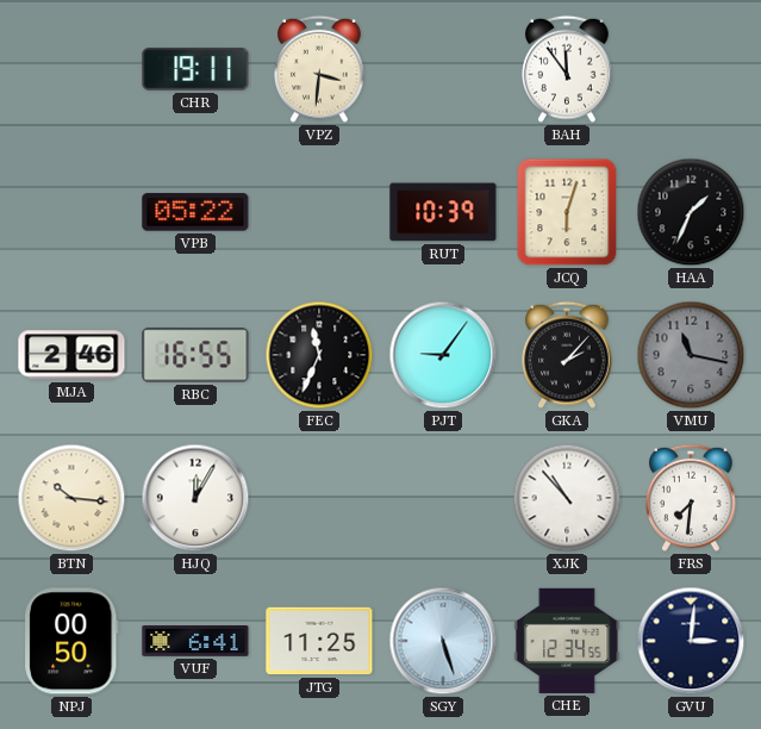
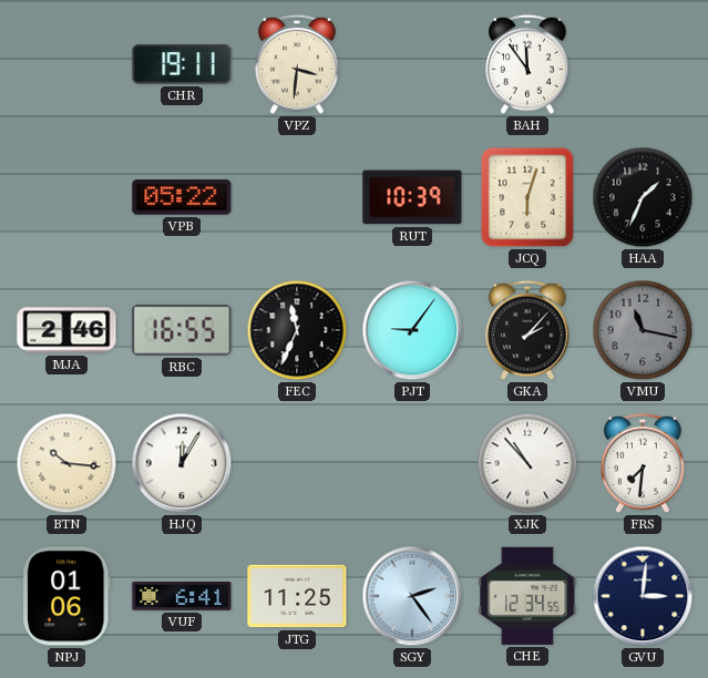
NPJ: 00:50 -> 01:06 (66, 596)
SGY: 5:27 -> 2:24 (412, 596)
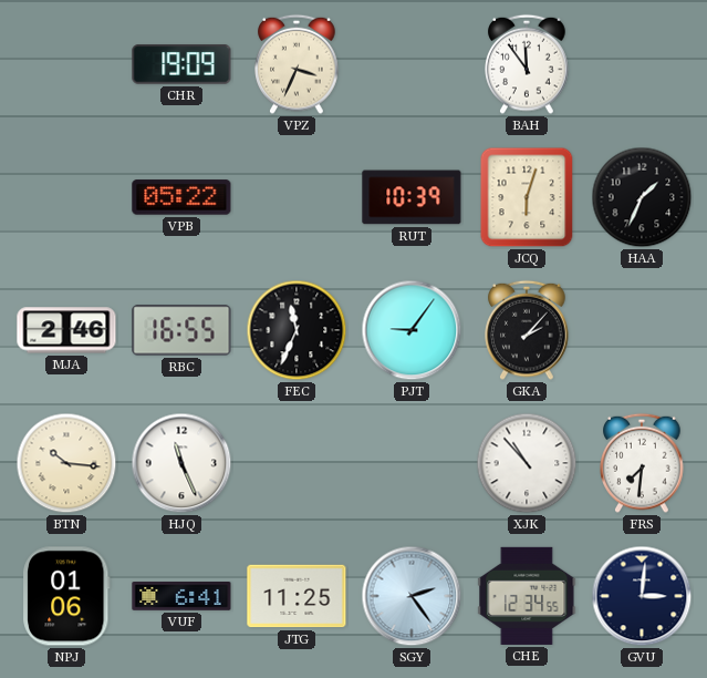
CHR: 19:11 -> 19:09 (181, 64)
VPZ: 3:31 -> 3:34 (297, 64)
VMU: 11:17 -> none (643, 330)
HJQ: 12:05 -> 11:26 (181, 463)
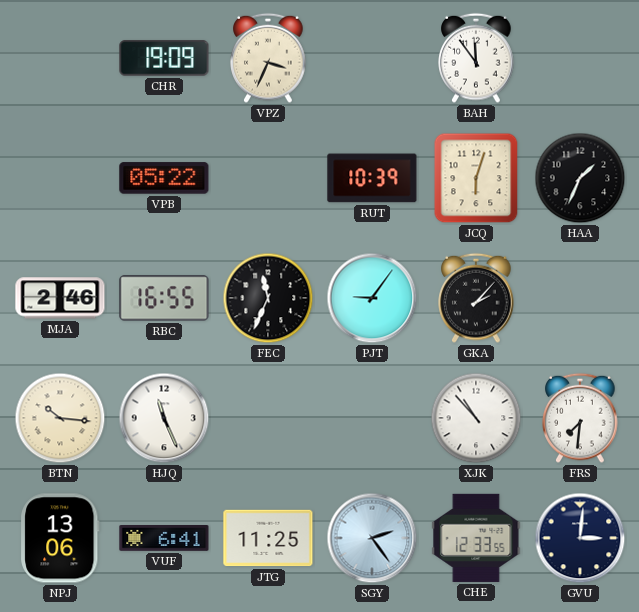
NPJ: 01:06 -> 13:06 (60, 538)
CHE: 12:34 -> 12:33 (476, 538)
